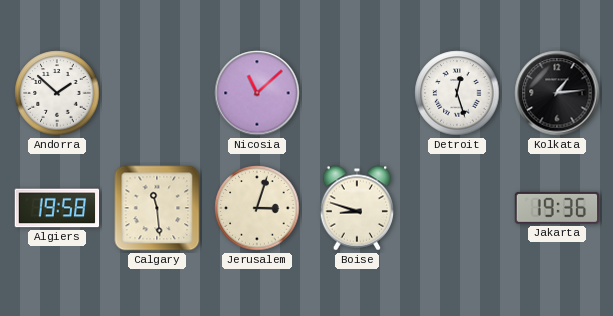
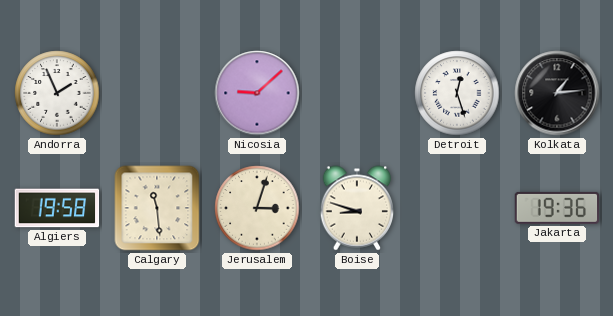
Andorra: 1:52 -> 1:56 (57, 93)
Nicosia: 11:08 -> 9:08 (257, 93)
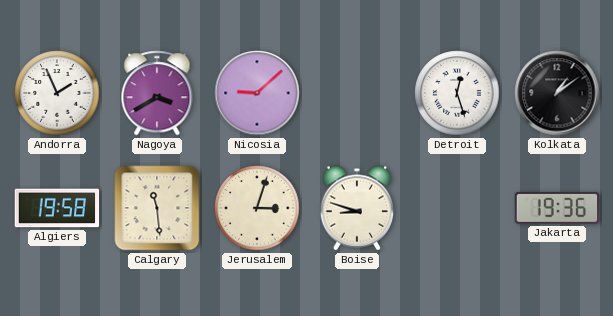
Nagoya: none -> 3:40 (157, 93)
Kolkata: 1:14 -> 1:09 (557, 93)
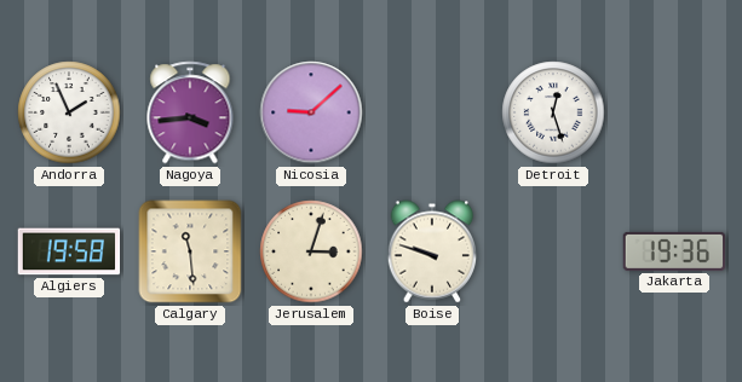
Nagoya: 3:40 -> 3:44 (190, 112)
Kolkata: 1:09 -> none (557, 93)
Boise: 8:48 -> 9:48 (432, 251)
